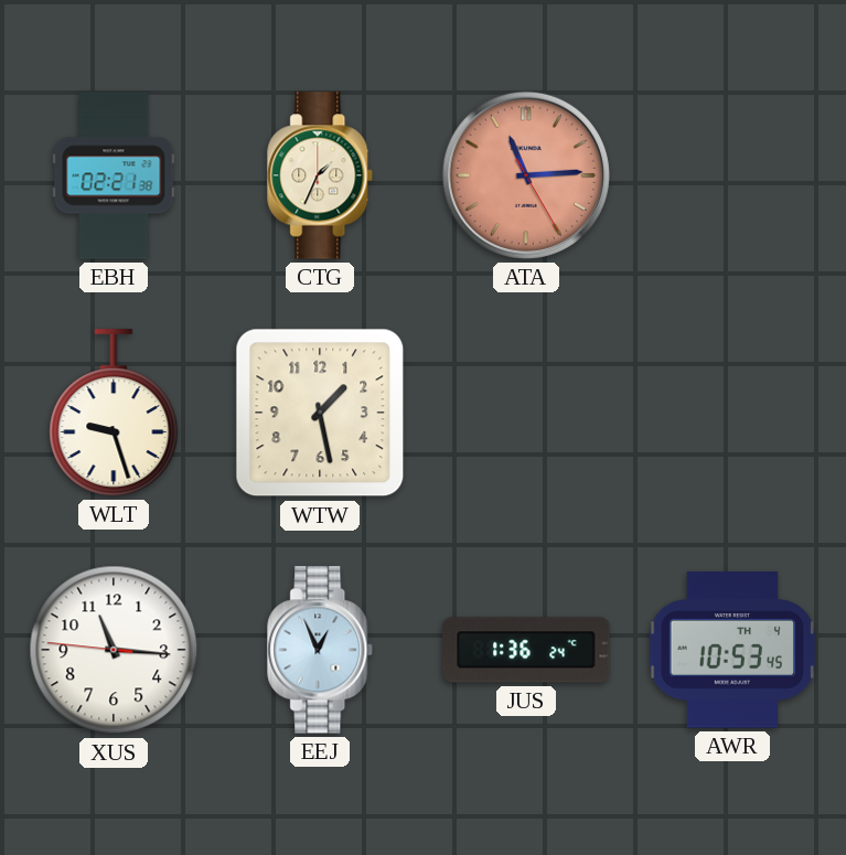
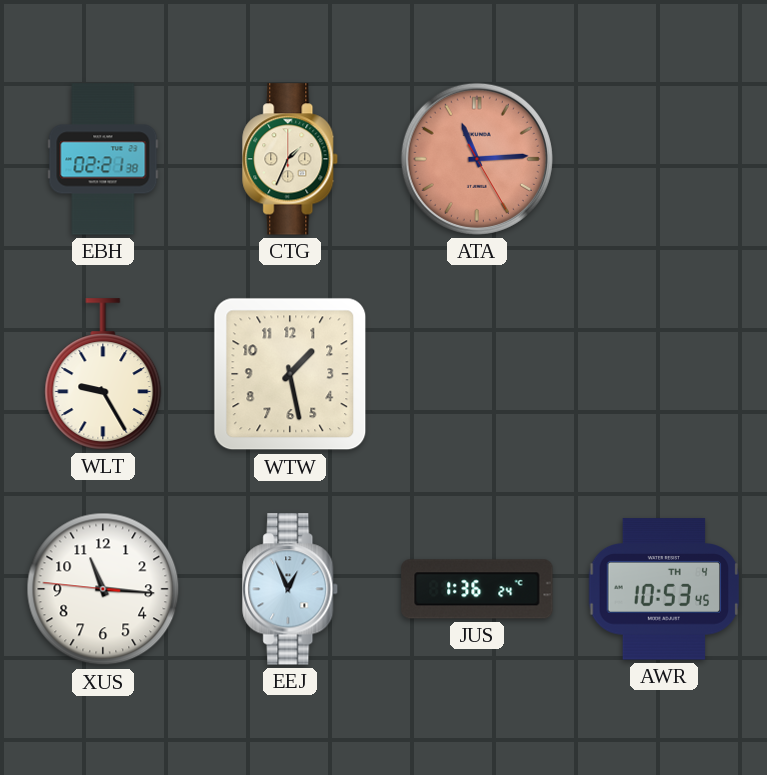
WLT: 9:27 -> 9:25 (103, 374)
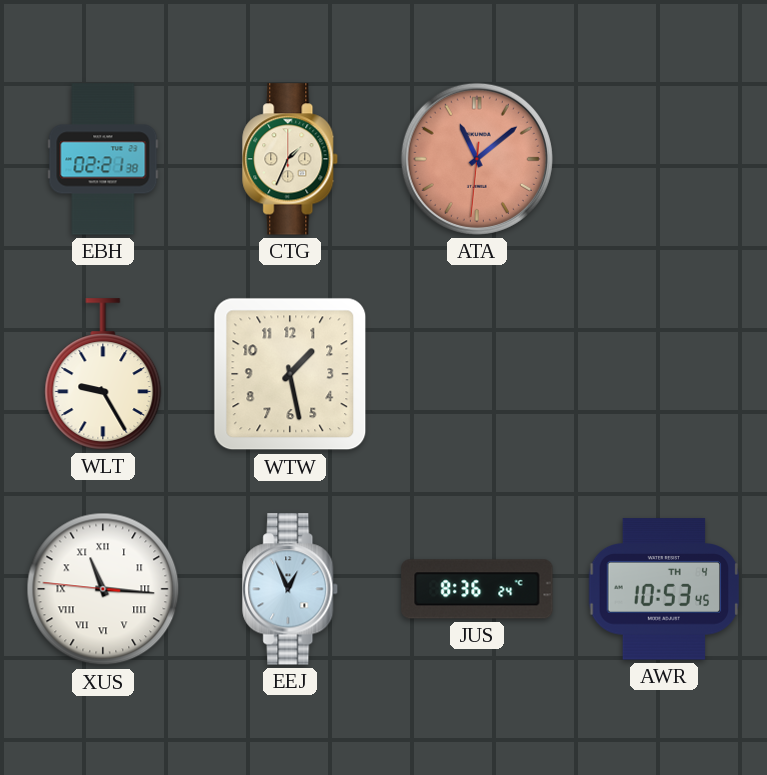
ATA: 11:14 -> 11:08 (477, 159)
XUS numerals: Arabic -> Roman (103, 589)
JUS: 1:36 -> 8:36 (477, 589)
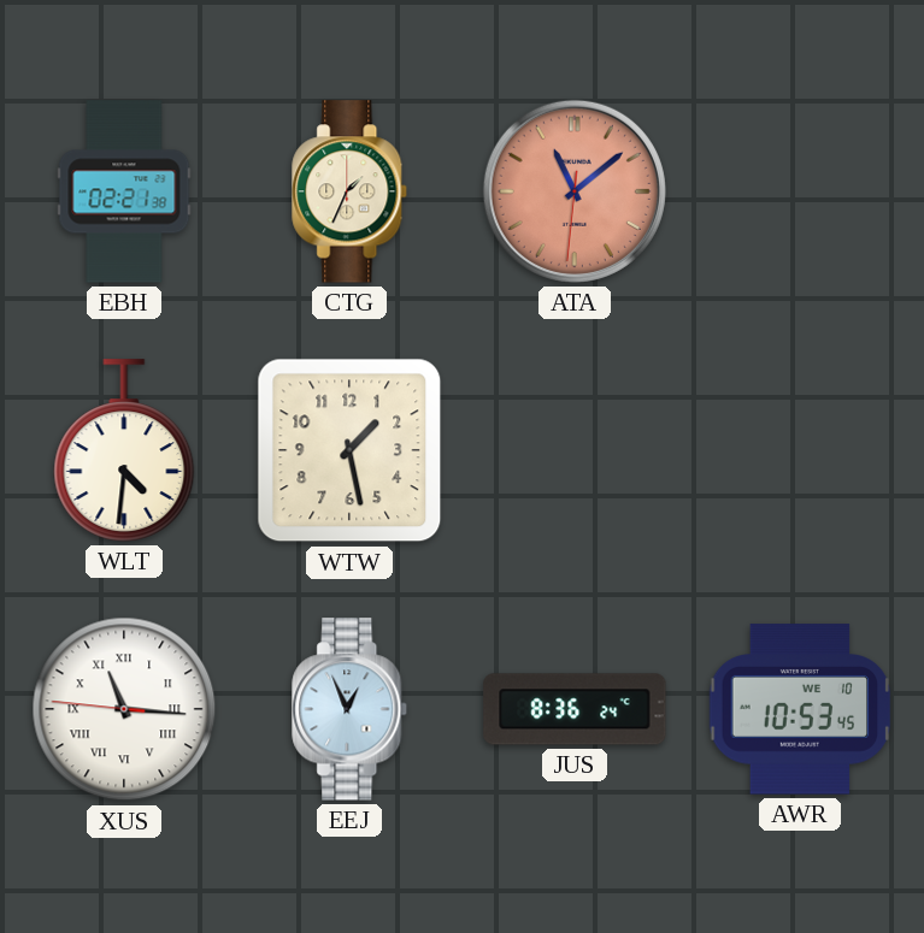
WLT: 9:25 -> 4:31 (124, 450)
AWR date: TH 4 -> WE 10 (800, 709)
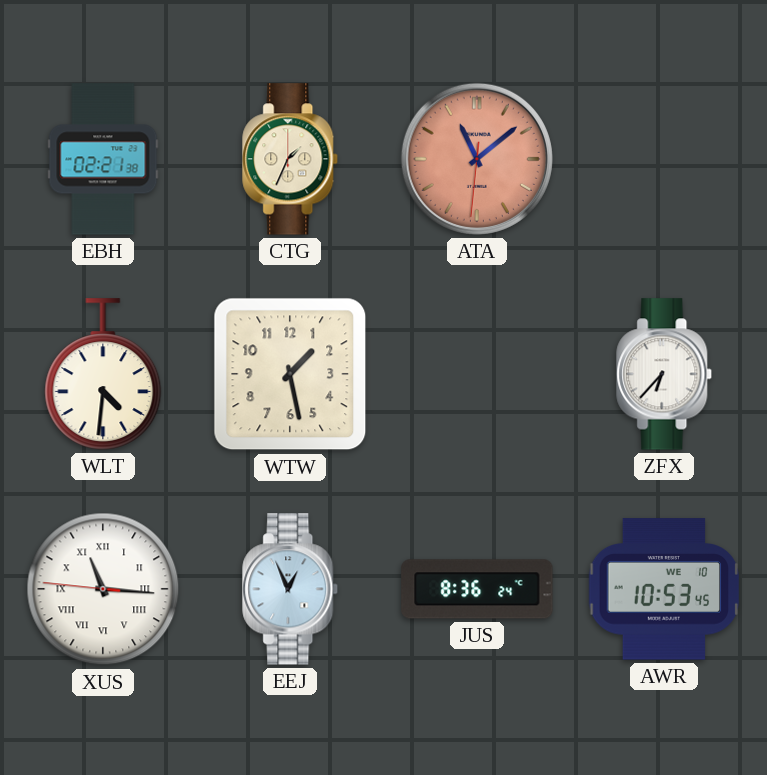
ZFX: none -> 6:37 (665, 374)
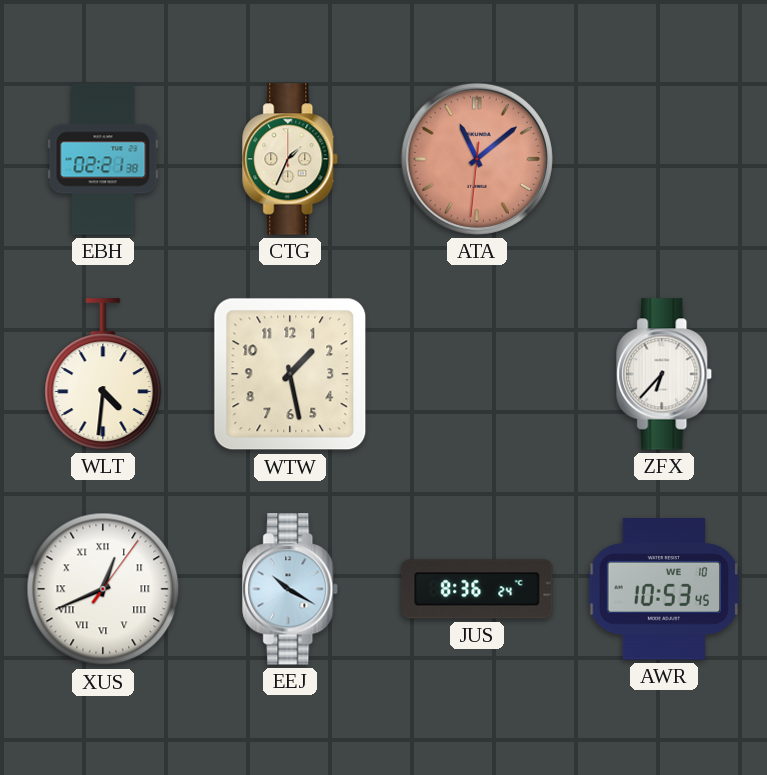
XUS: 11:15 -> 12:41 (103, 589)
EEJ: 12:56 -> 10:20 (291, 589)
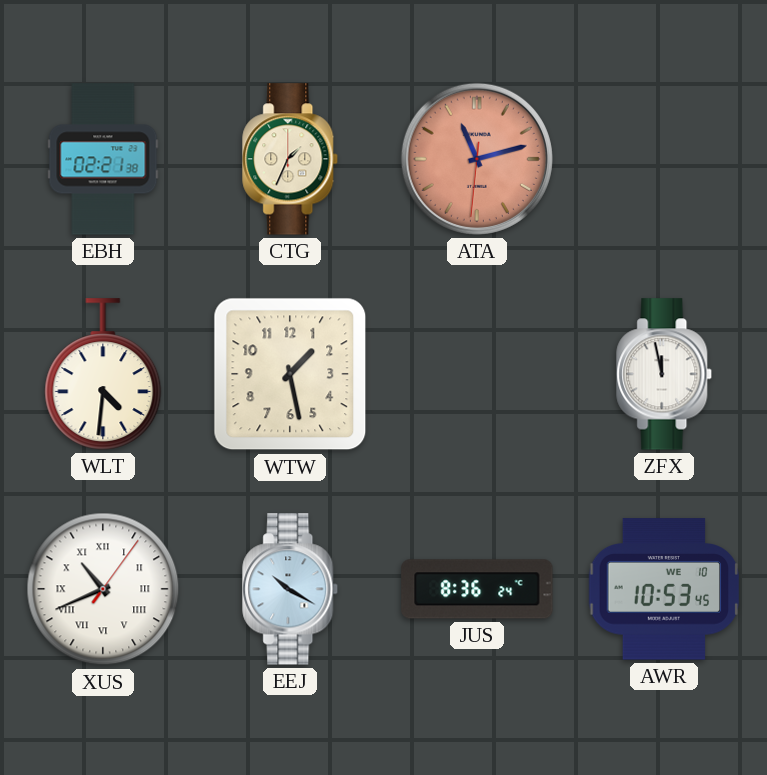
ATA: 11:08 -> 11:12 (477, 159)
ZFX: 6:37 -> 11:58 (665, 374)
XUS: 12:41 -> 10:41 (103, 589)
